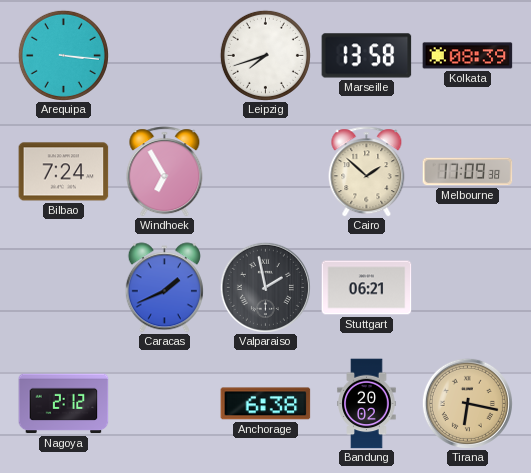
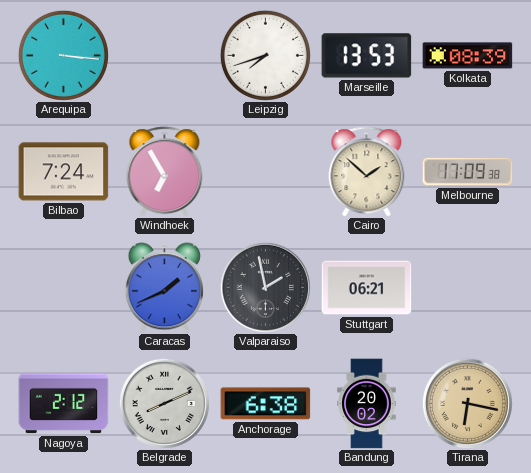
Marseille: 13:58 -> 13:53 (367, 56)
Belgrade: none -> 8:11 (164, 403)
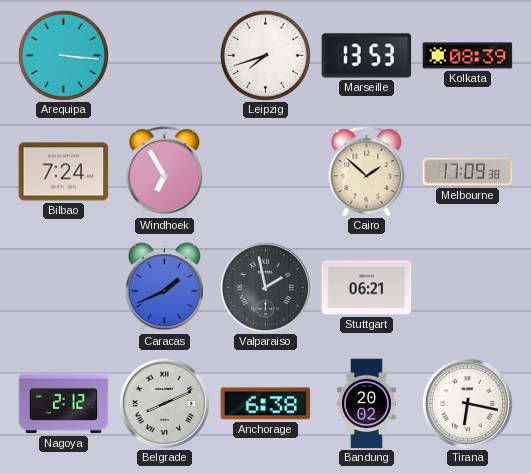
Tirana dial: champagne -> white (467, 403)
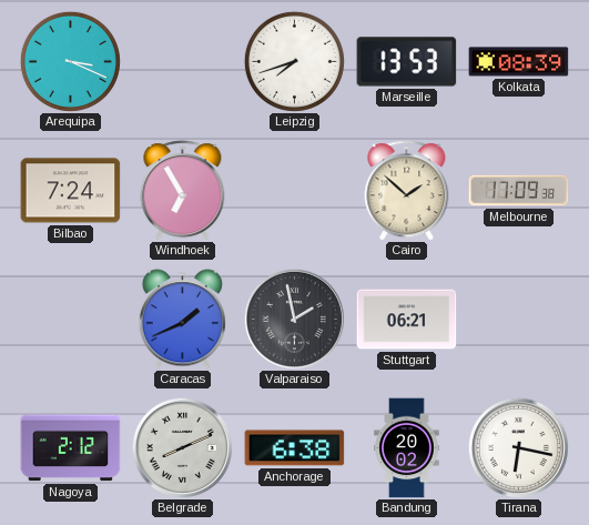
Arequipa: 3:16 -> 3:19 (70, 61)
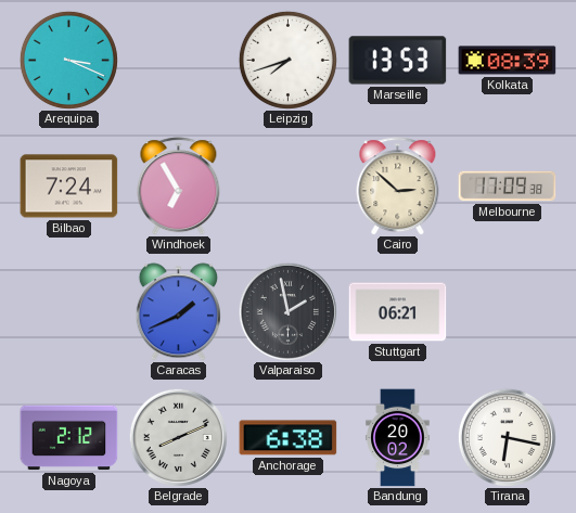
Cairo: 1:52 -> 2:52 (398, 187)
